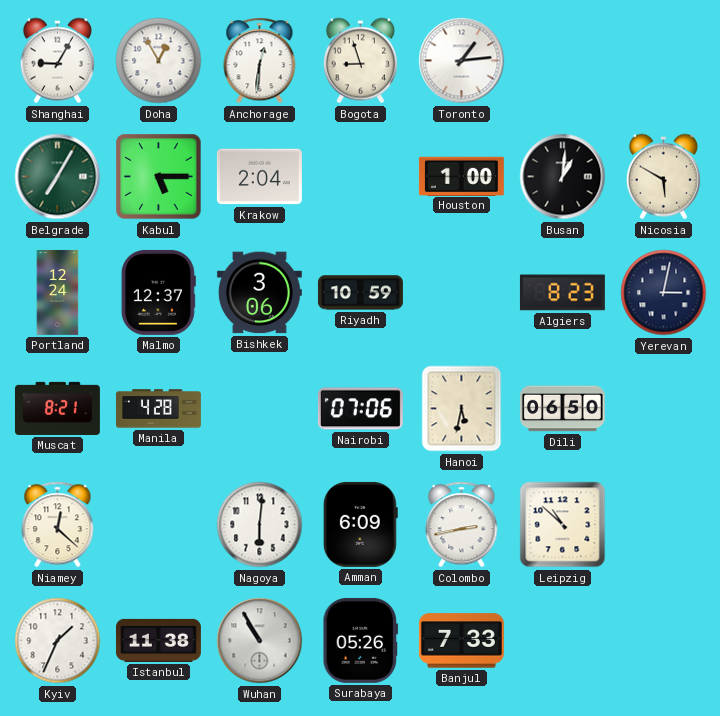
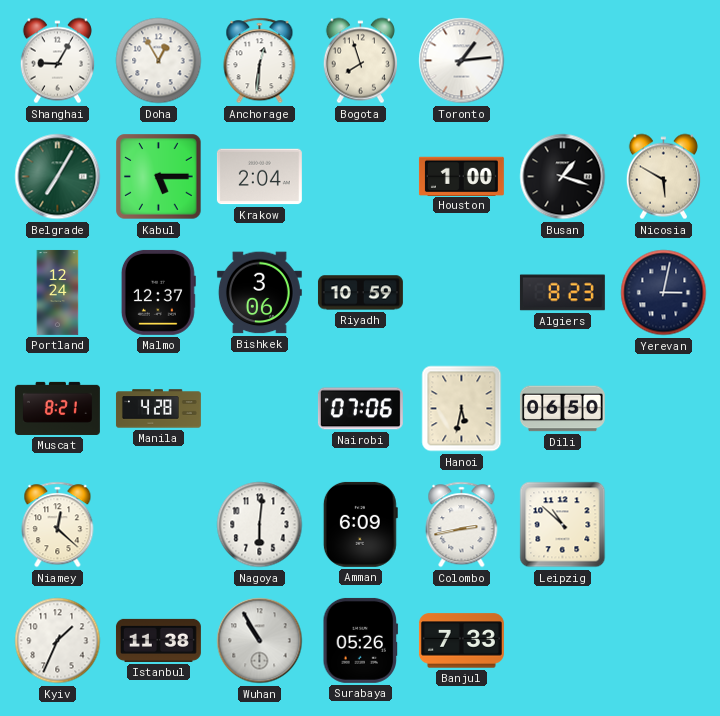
Bogota: 8:57 -> 7:57 (360, 61)
Busan: 1:01 -> 1:18 (563, 177)
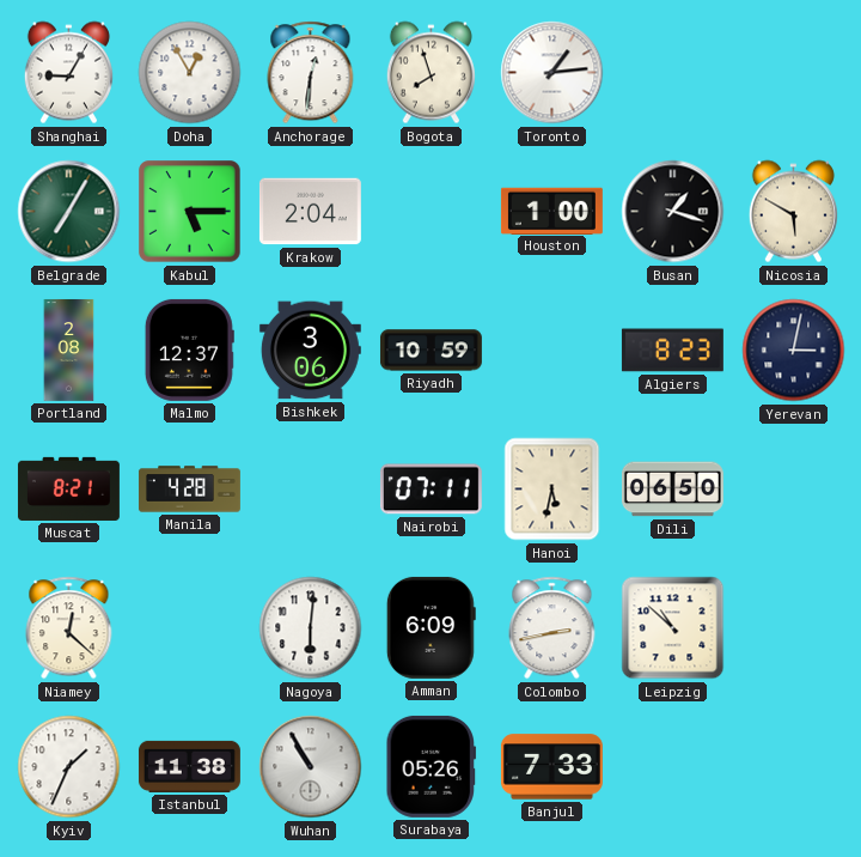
Portland: 12:24 -> 2:08 (69, 350)
Nairobi: 07:06 -> 07:11 (430, 490)
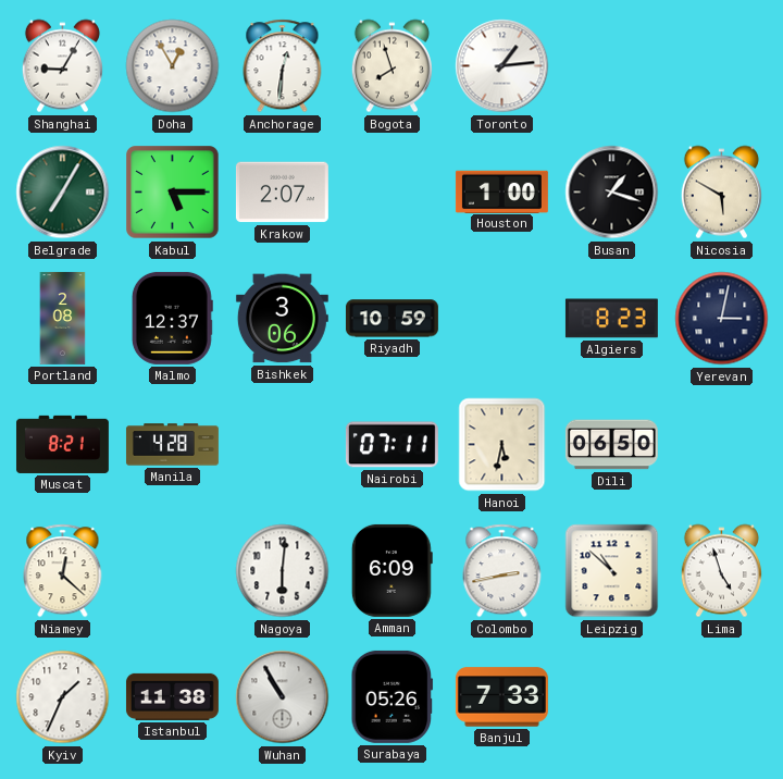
Krakow: 2:04 -> 2:07 (282, 193)
Lima: none -> 4:57 (721, 571)
